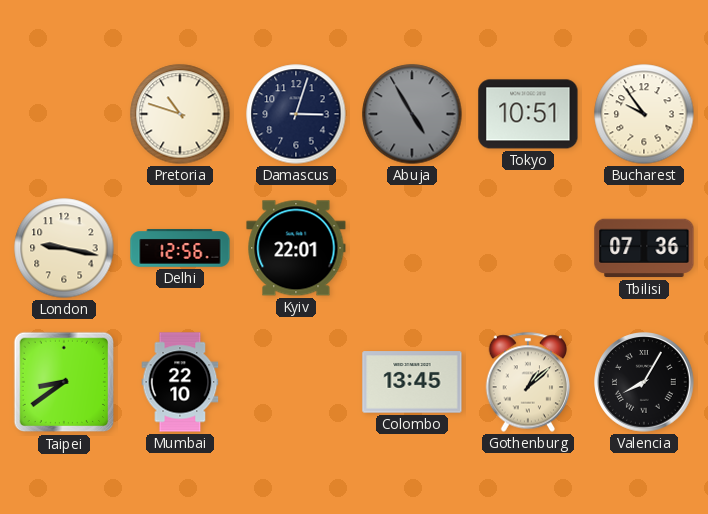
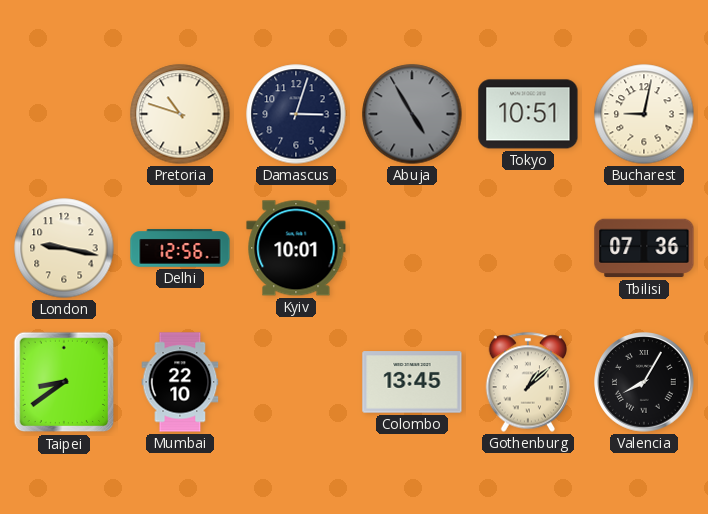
Bucharest: 9:54 -> 9:02 (644, 114)
Kyiv: 22:01 -> 10:01 (296, 248)
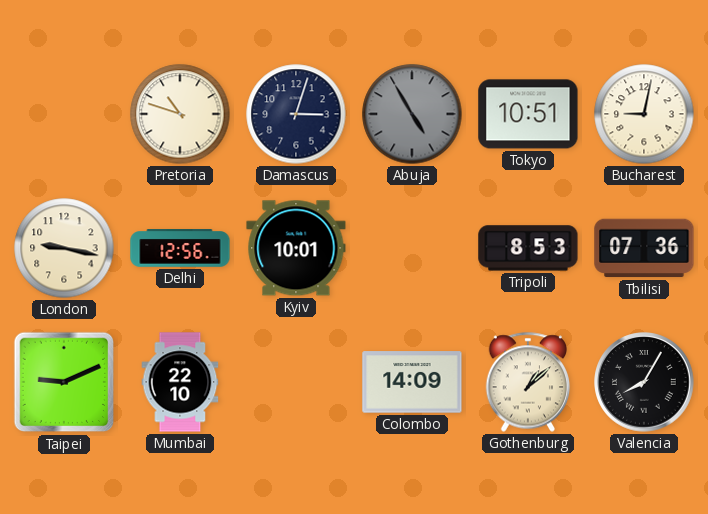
Tripoli: none -> 8:53 (528, 248)
Taipei: 8:39 -> 9:11 (64, 382)
Colombo: 13:45 -> 14:09 (412, 382)
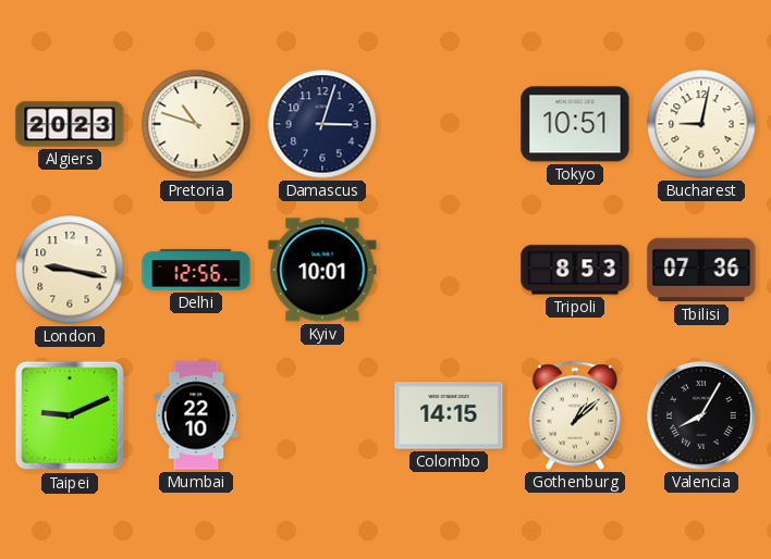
Algiers: none -> 20:23 (70, 124)
Abuja: 4:55 -> none (412, 114)
Colombo: 14:09 -> 14:15 (449, 415)
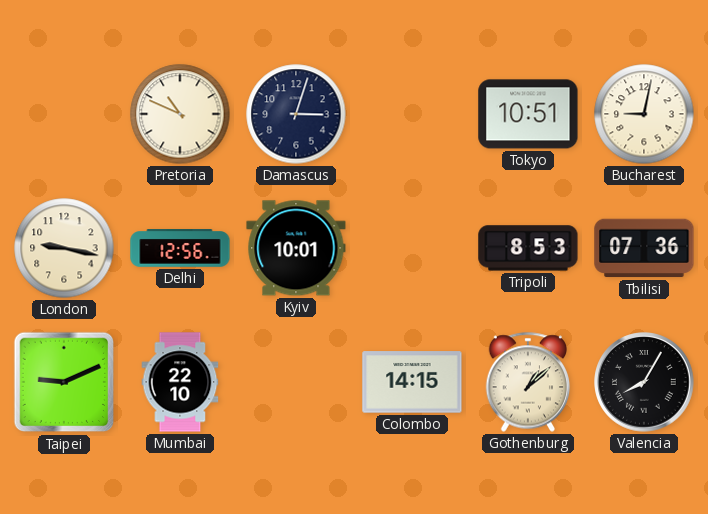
Algiers: 20:23 -> none (70, 124)
Pretoria: 10:48 -> 10:49 (180, 114)
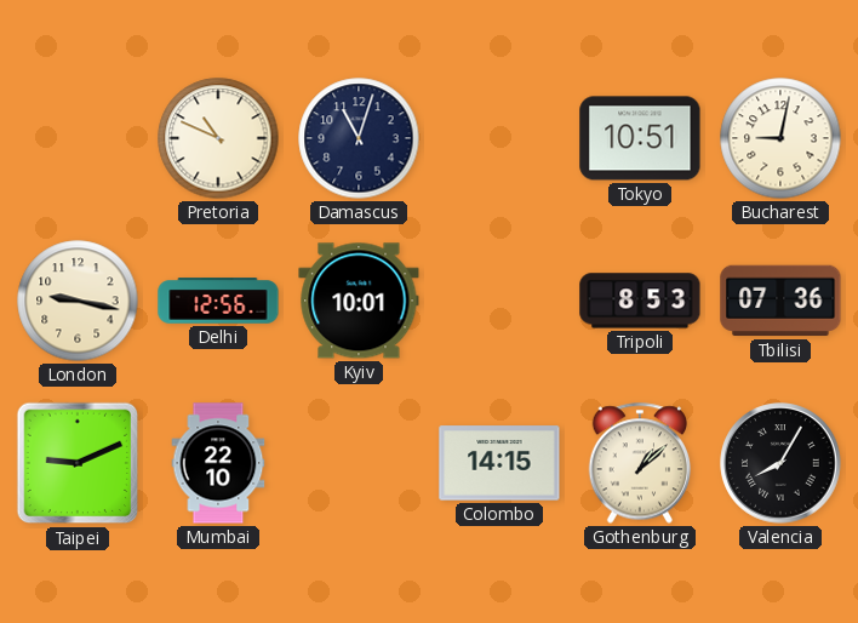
Damascus: 3:03 -> 11:03 (359, 138)
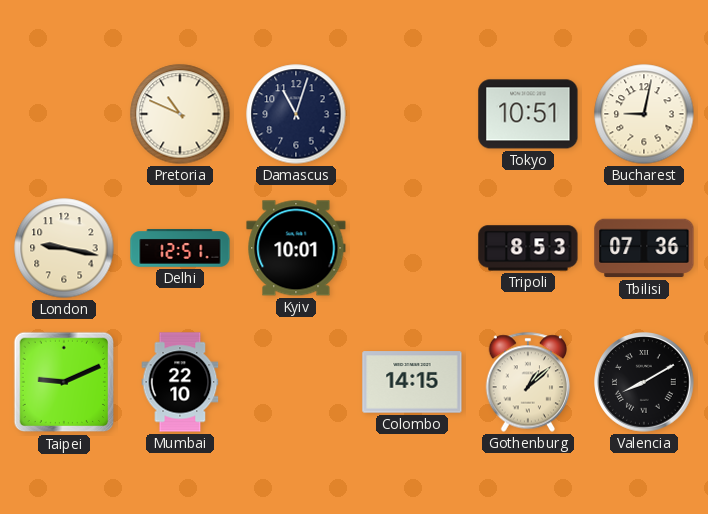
Delhi: 12:56 -> 12:51 (180, 248)
Valencia: 8:05 -> 8:10 (644, 382)
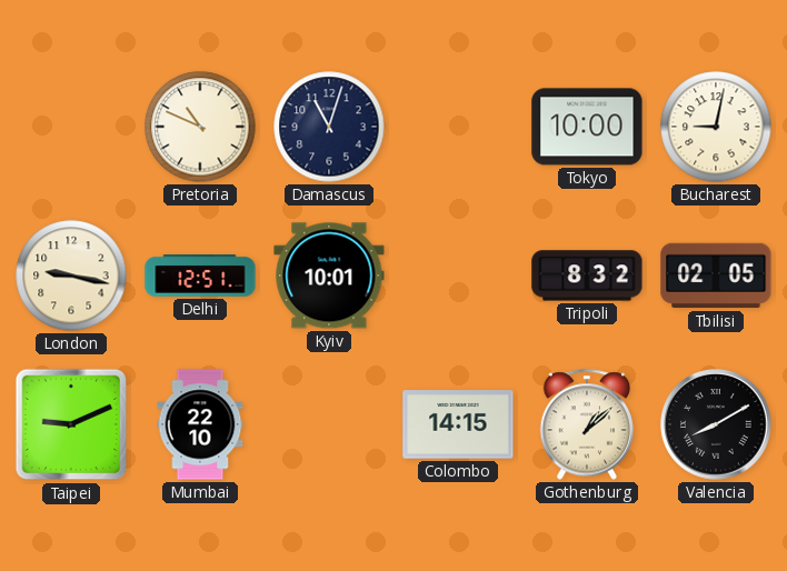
Tokyo: 10:51 -> 10:00 (587, 127)
Tripoli: 8:53 -> 8:32 (587, 276)
Tbilisi: 07:36 -> 02:05 (716, 276)
